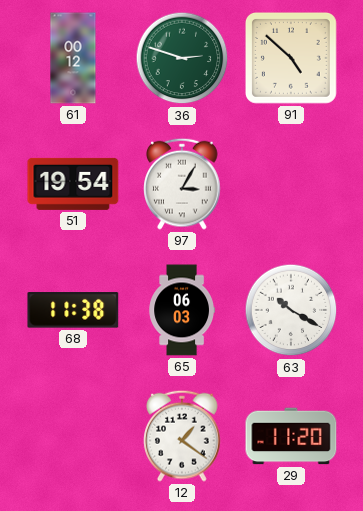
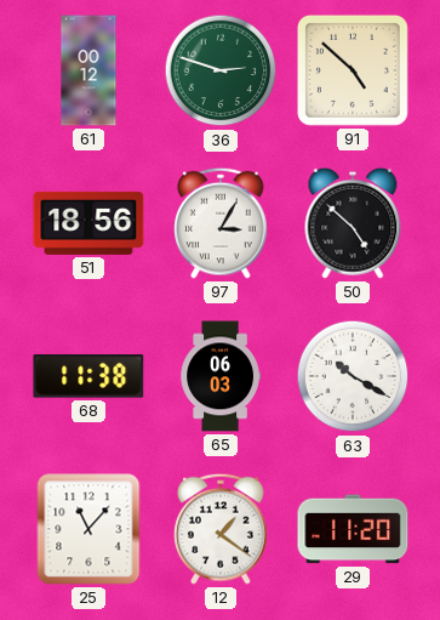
51: 19:54 -> 18:56 (88, 223)
50: none -> 4:52 (353, 223)
25: none -> 11:07 (88, 529)
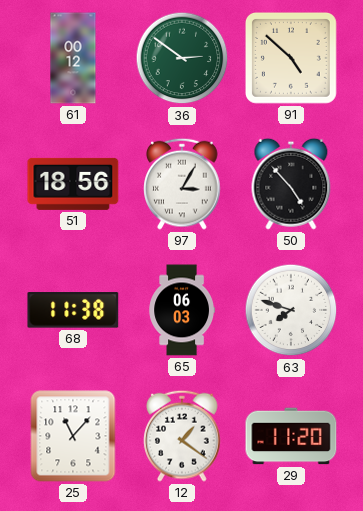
36: 2:48 -> 2:51 (182, 58)
50: 4:52 -> 4:53 (291, 184)
63: 10:20 -> 7:48 (291, 310)
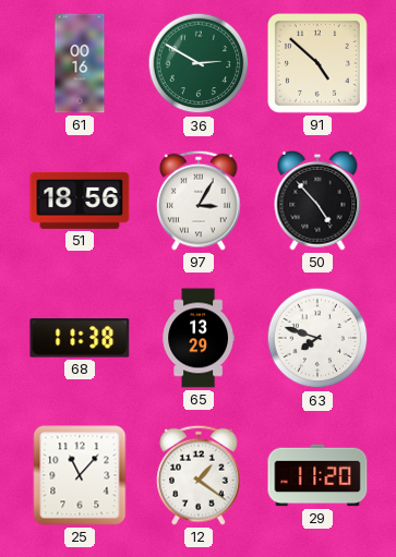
61: 00:12 -> 00:16 (80, 63)
36: 2:51 -> 2:50 (199, 63)
65: 06:03 -> 13:29 (197, 338)
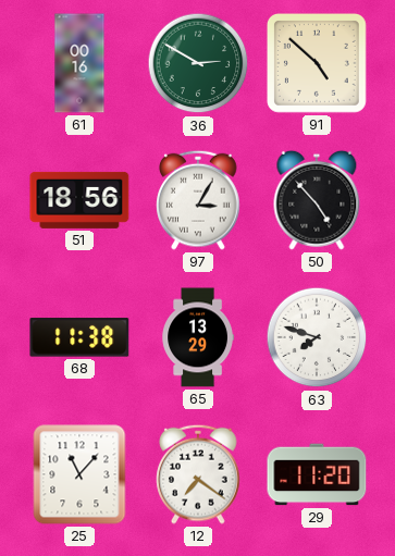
12: 1:21 -> 7:21 (198, 474)
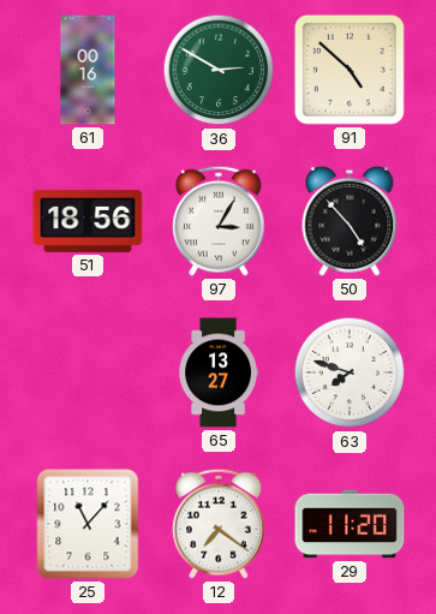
68: 11:38 -> none (79, 337)
65: 13:29 -> 13:27 (217, 372)
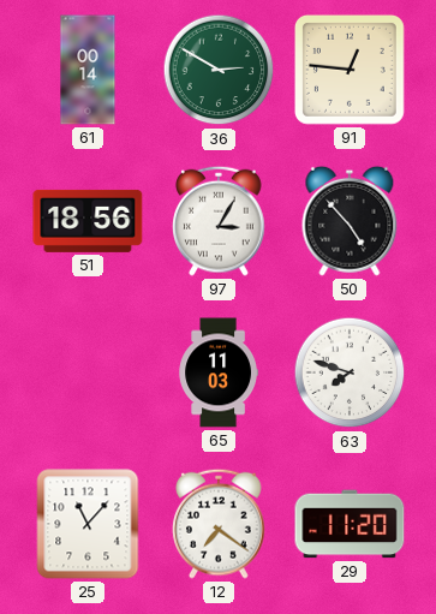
61: 00:16 -> 00:14 (88, 70)
91: 4:52 -> 12:46 (350, 70)
65: 13:27 -> 11:03 (217, 372)
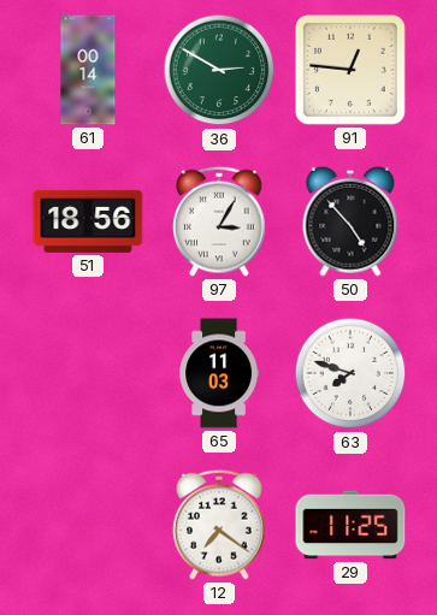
25: 11:07 -> none (88, 524)
29: 11:20 -> 11:25 (350, 525)
